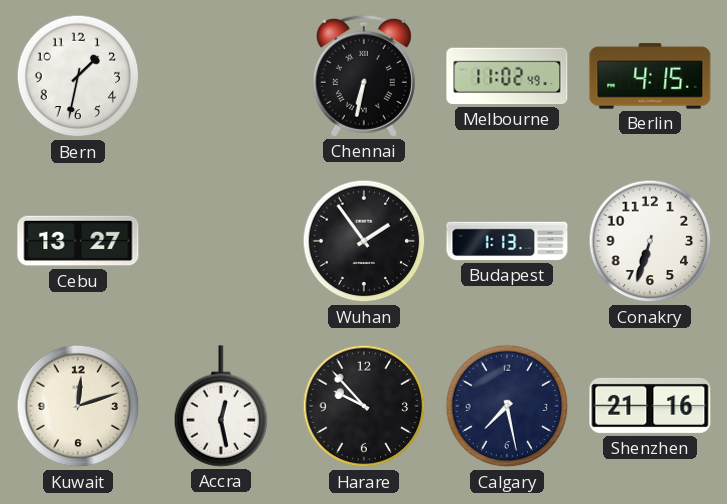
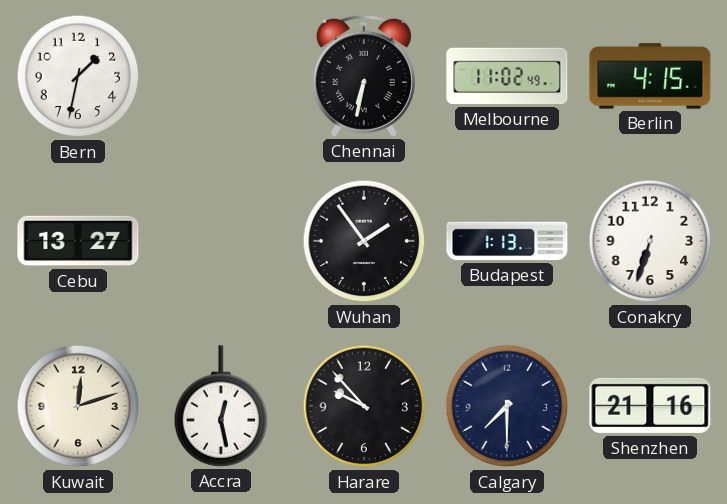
Calgary: 7:28 -> 7:30 (507, 406)
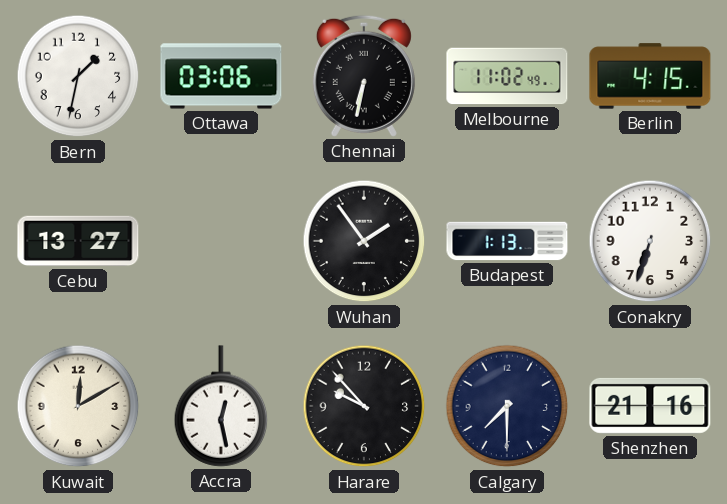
Ottawa: none -> 03:06 (221, 76)
Kuwait: 12:12 -> 12:10 (78, 406)
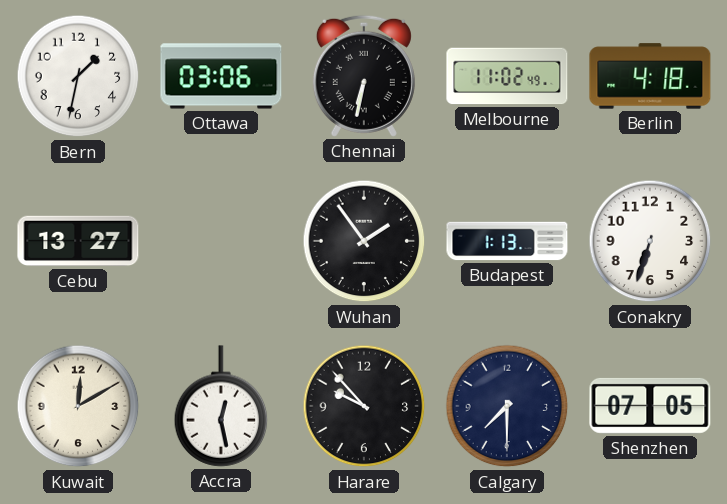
Berlin: 4:15 -> 4:18 (650, 76)
Shenzhen: 21:16 -> 07:05 (650, 406)
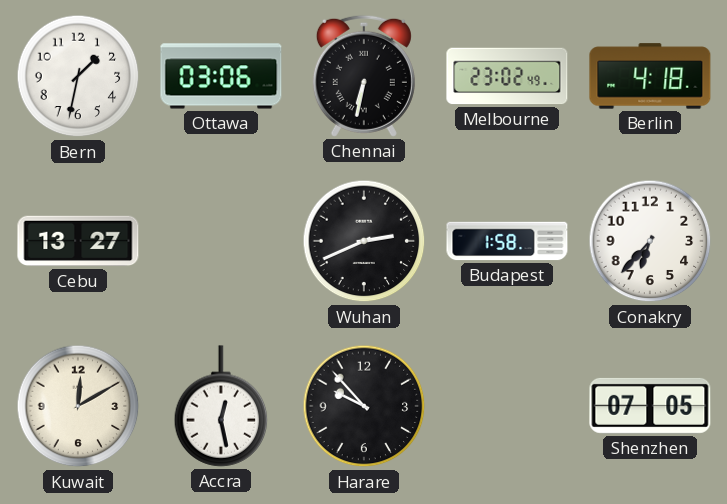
Melbourne: 11:02 -> 23:02 (507, 76)
Wuhan: 1:54 -> 2:41 (364, 241)
Budapest: 1:13 -> 1:58 (507, 241)
Conakry: 6:33 -> 6:37 (650, 241)
Calgary: 7:30 -> none (507, 406)
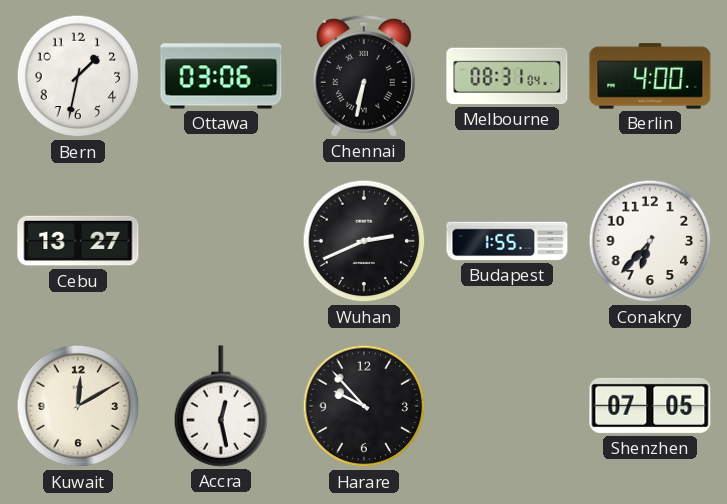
Melbourne: 23:02 -> 08:31 (507, 76)
Berlin: 4:18 -> 4:00 (650, 76)
Budapest: 1:58 -> 1:55 (507, 241)
